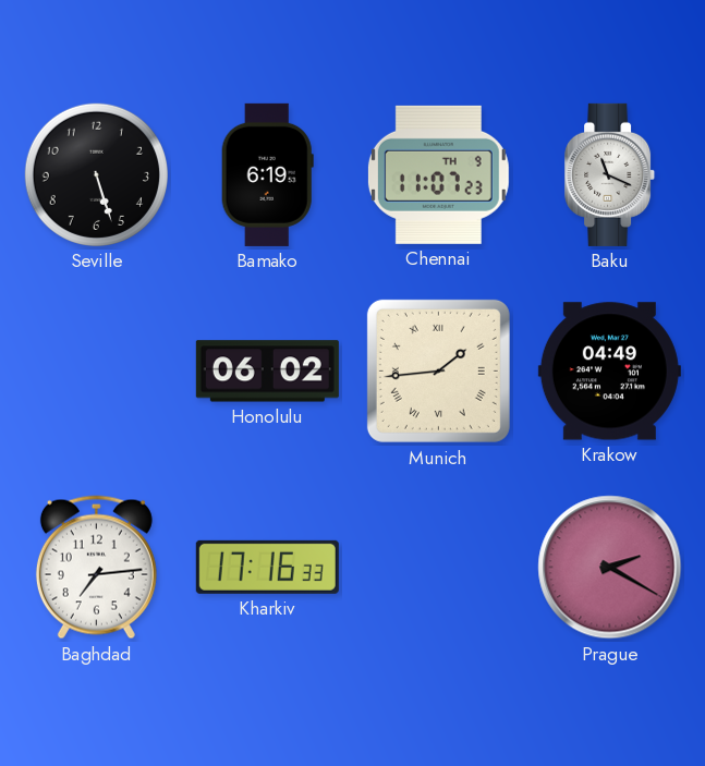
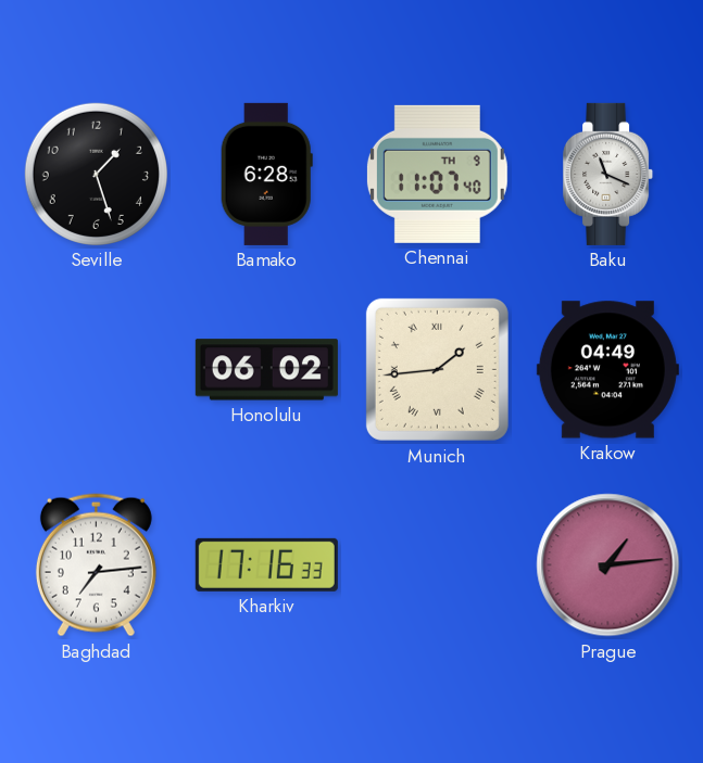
Seville: 5:27 -> 1:27 (96, 174)
Bamako: 6:19 -> 6:28 (266, 174)
Chennai: 11:07:23 -> 11:07:40 (437, 174)
Prague: 2:20 -> 1:14 (608, 565)
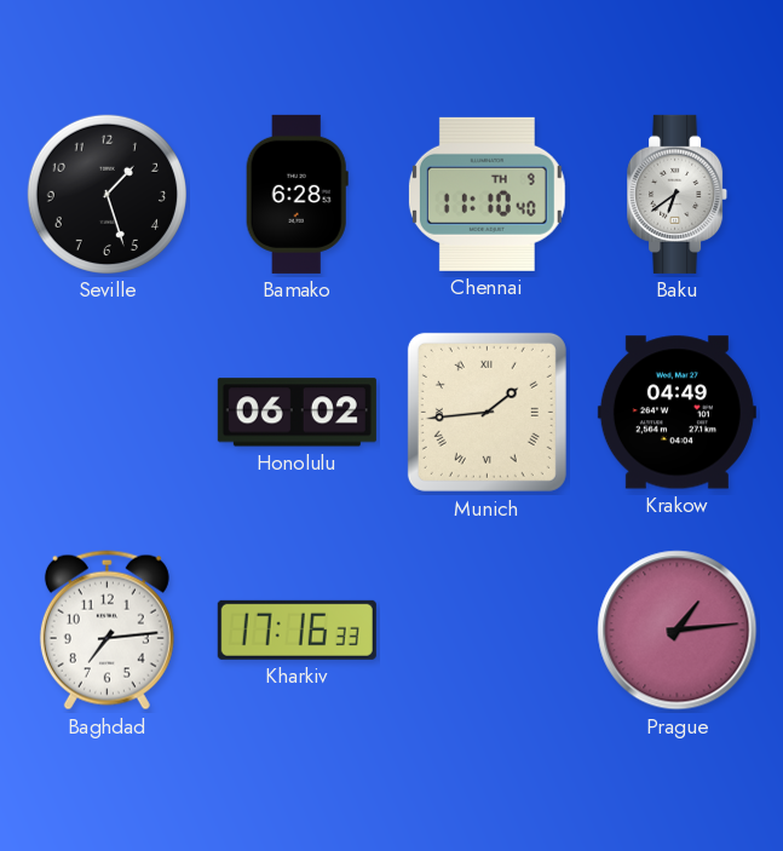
Chennai: 11:07 -> 11:10 (487, 194)
Baku: 11:19 -> 6:39 (678, 194)
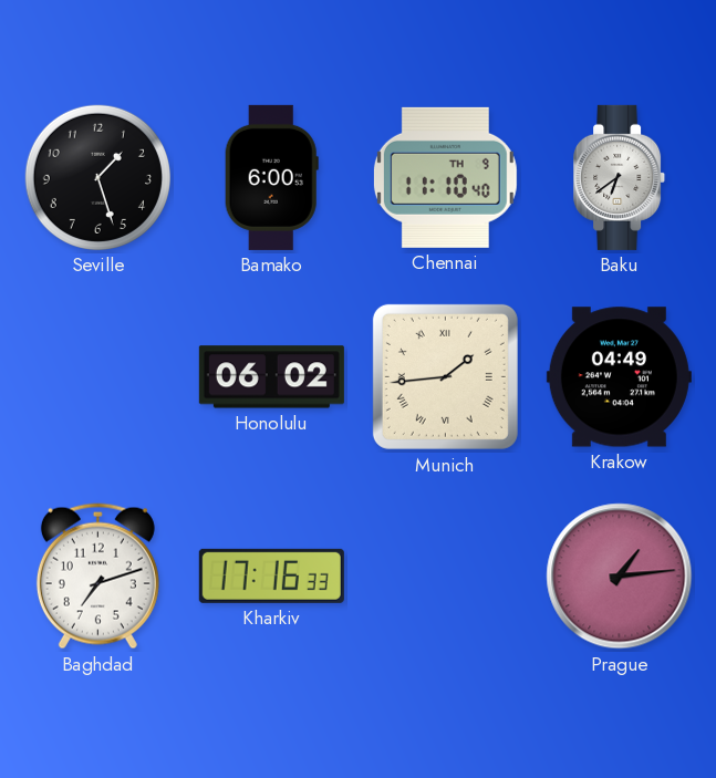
Bamako: 6:28 -> 6:00 (271, 177)
Baghdad: 7:14 -> 7:12 (97, 577)
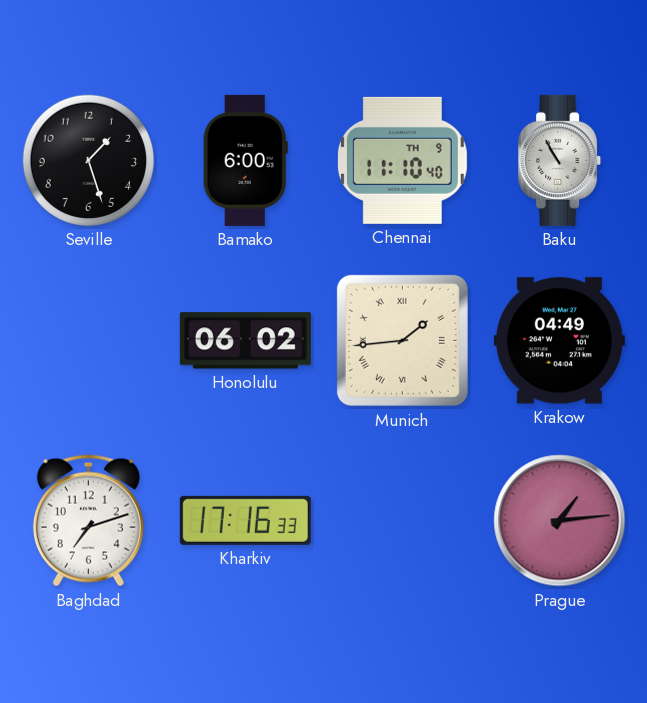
Baku: 6:39 -> 10:55 (560, 160)
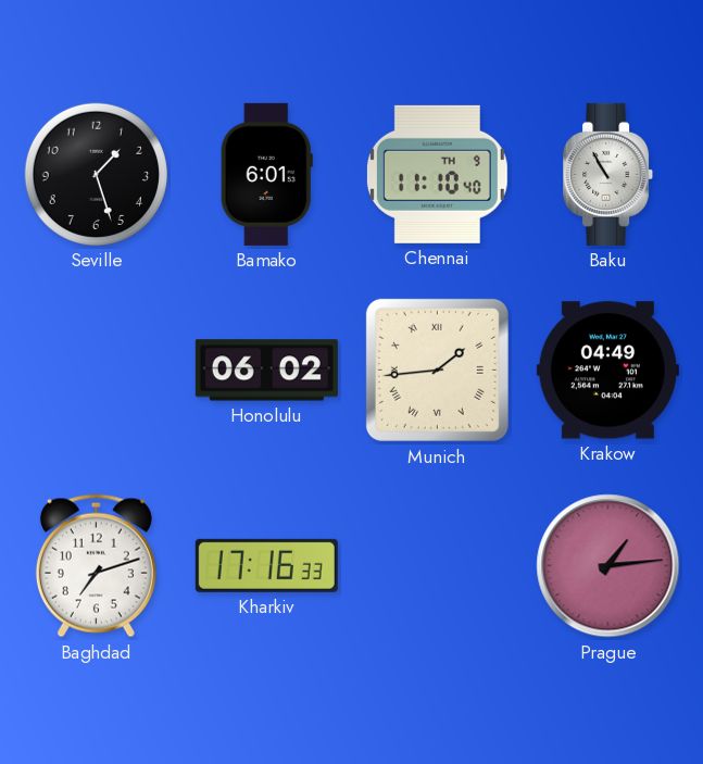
Bamako: 6:00 -> 6:01 (266, 174)
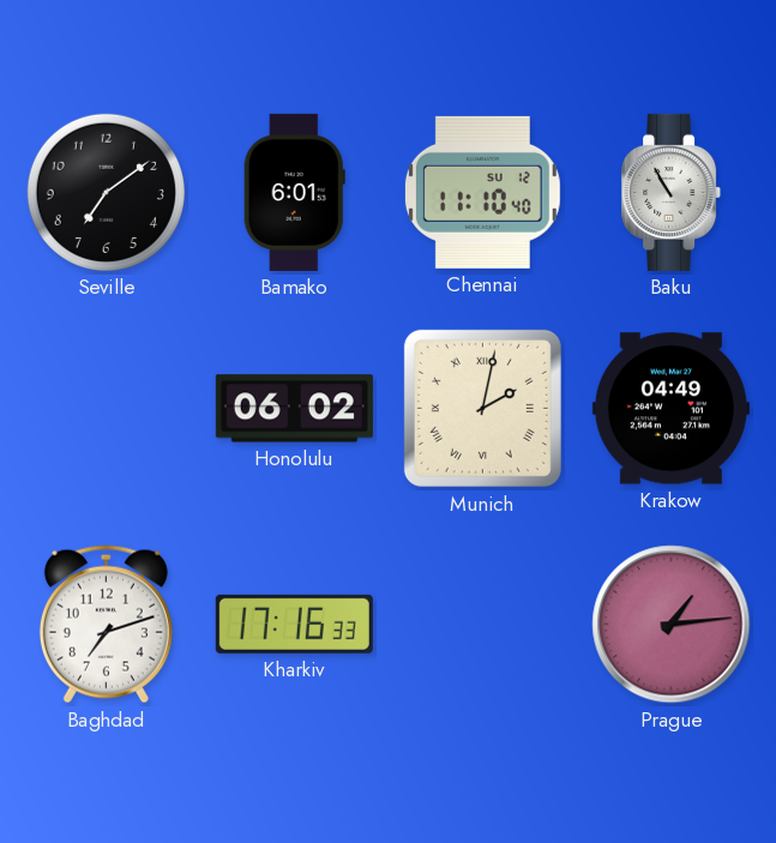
Seville: 1:27 -> 7:09 (106, 192)
Chennai date: TH 9 -> SU 12 (482, 192)
Munich: 1:44 -> 2:02 (482, 408)
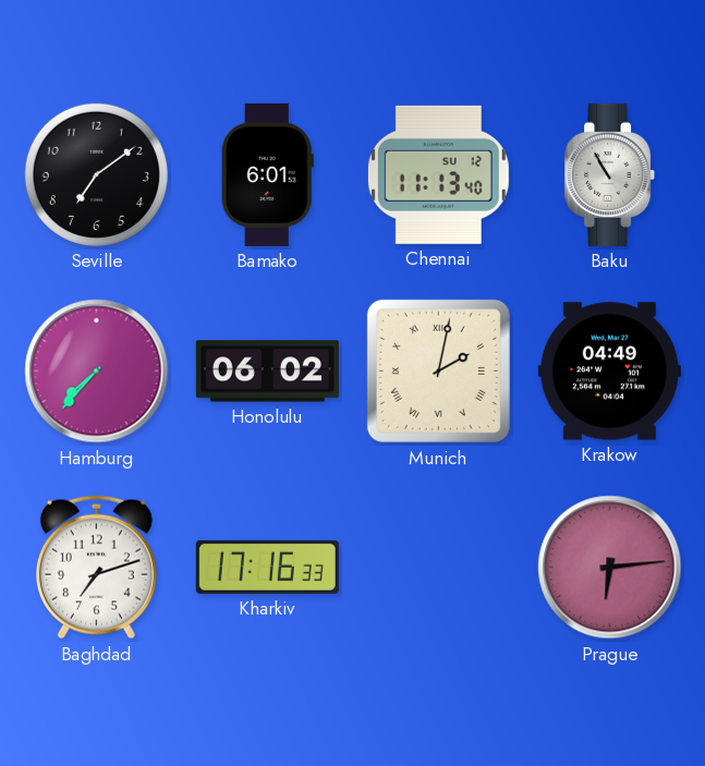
Chennai: 11:10 -> 11:13 (438, 174)
Hamburg: none -> 7:37 (97, 372)
Prague: 1:14 -> 6:14 (610, 568)
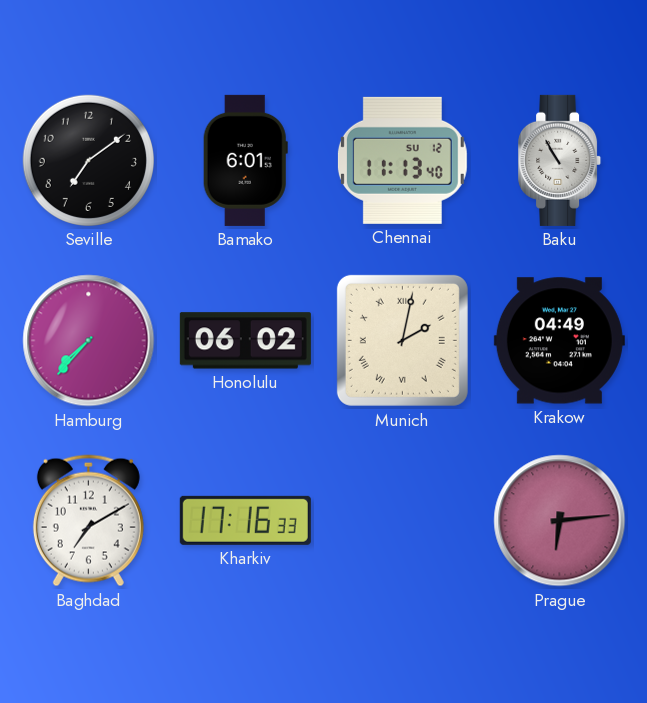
Baghdad: 7:12 -> 7:10 (88, 521)
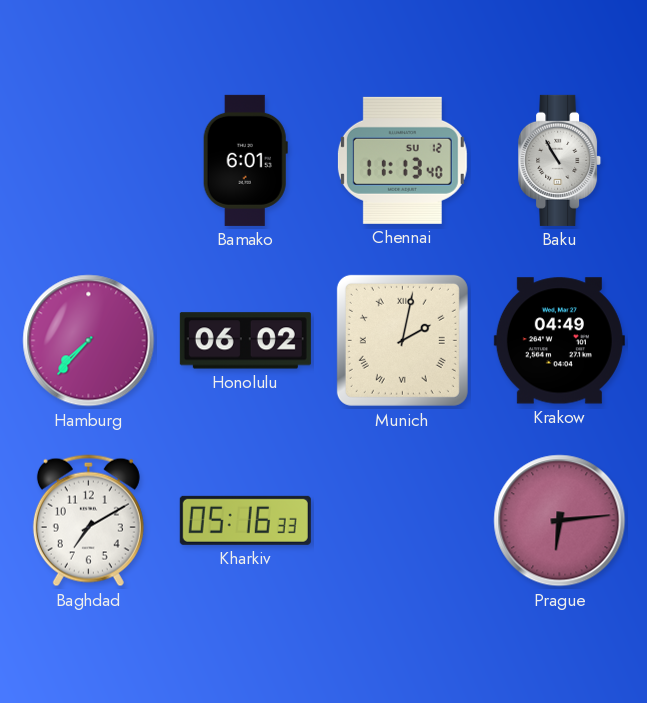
Seville: 7:09 -> none (88, 160)
Kharkiv: 17:16 -> 05:16 (245, 520)
